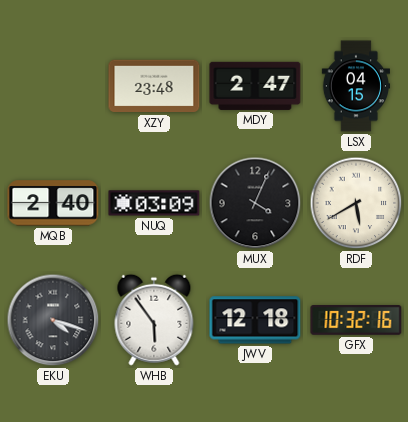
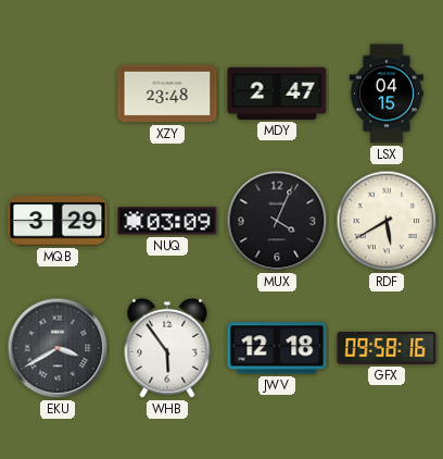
MQB: 2:40 -> 3:29 (58, 221)
EKU: 4:18 -> 3:40 (58, 348)
GFX: 10:32 -> 09:58 (387, 349)
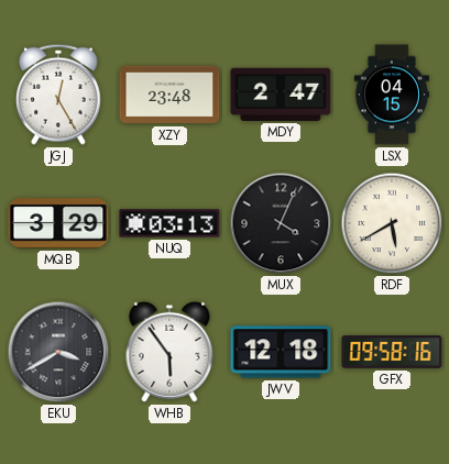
JGJ: none -> 12:25 (59, 95)
NUQ: 03:09 -> 03:13 (169, 223)
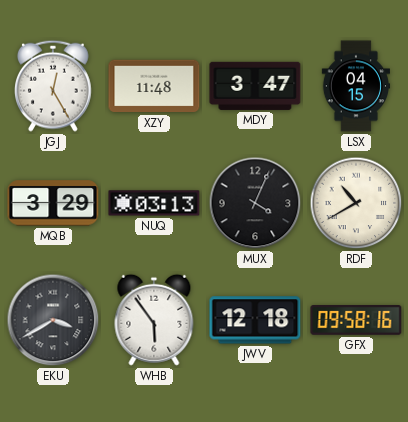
XZY: 23:48 -> 11:48 (154, 86)
MDY: 2:47 -> 3:47 (255, 86)
RDF: 5:40 -> 10:40 (356, 203)
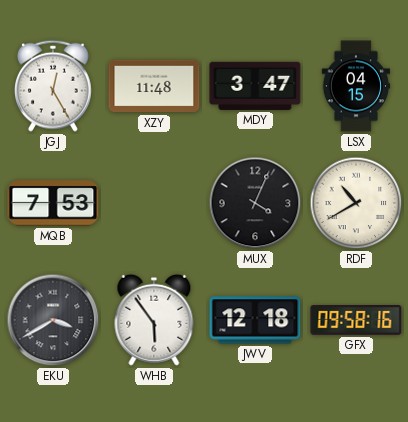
MQB: 3:29 -> 7:53 (53, 203)
NUQ: 03:13 -> none (154, 203)
